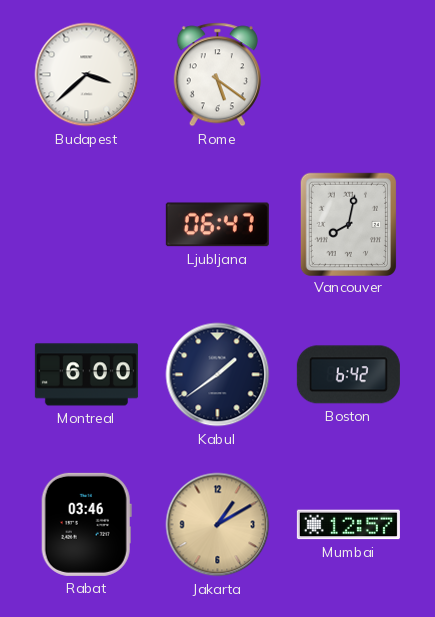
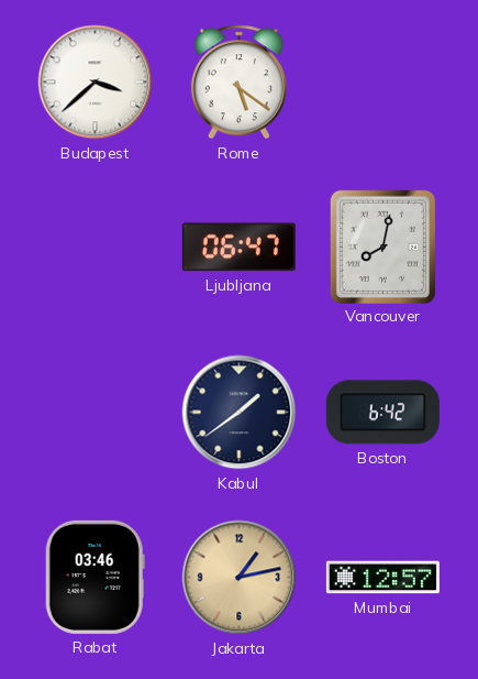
Montreal: 6:00 -> none (86, 375)
Jakarta: 1:10 -> 1:13 (240, 578)
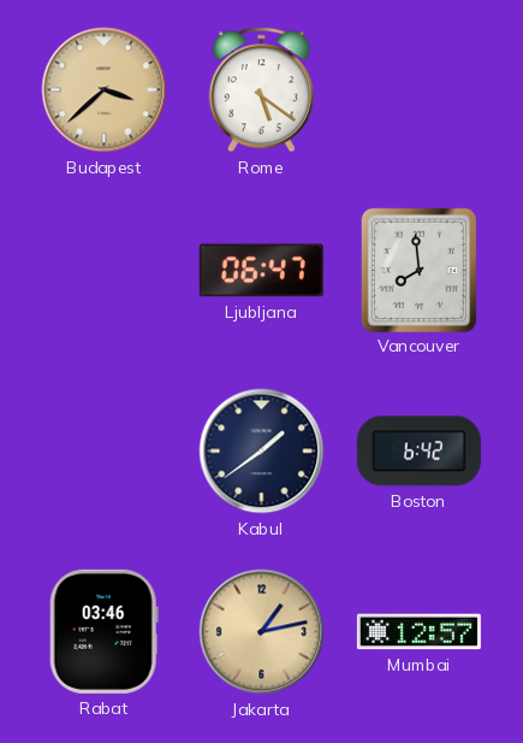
Budapest dial: white -> champagne (105, 90)
Vancouver: 8:02 -> 7:59 (418, 270)
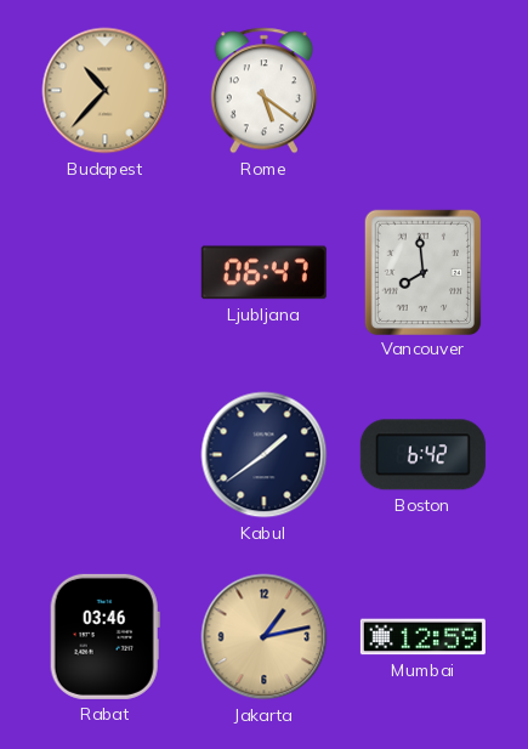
Budapest: 3:38 -> 10:37 (106, 91)
Mumbai: 12:57 -> 12:59 (422, 637)
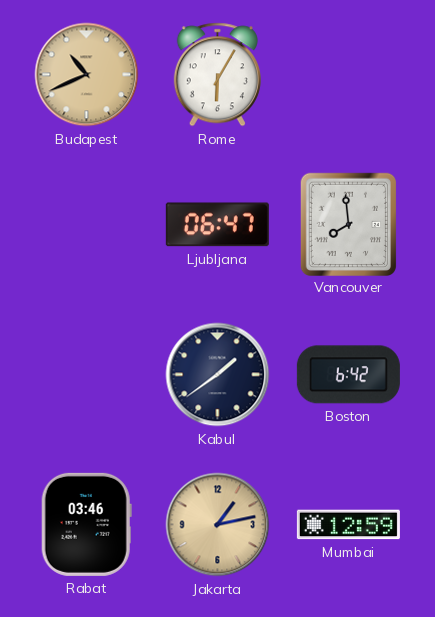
Budapest: 10:37 -> 10:41 (87, 75)
Rome: 5:21 -> 6:05 (217, 75)
